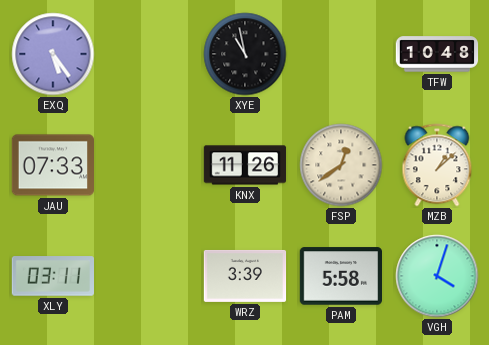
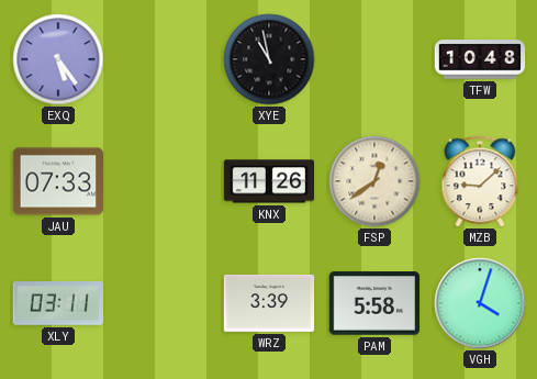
MZB: 1:08 -> 9:08 (480, 181)
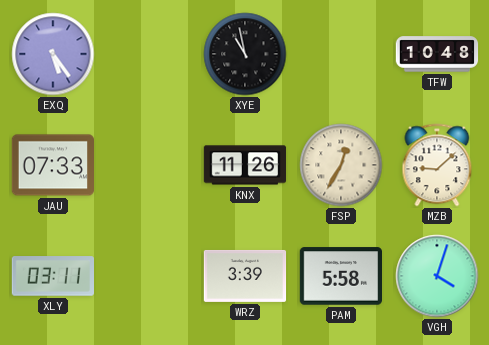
FSP: 12:39 -> 12:35 (341, 165)
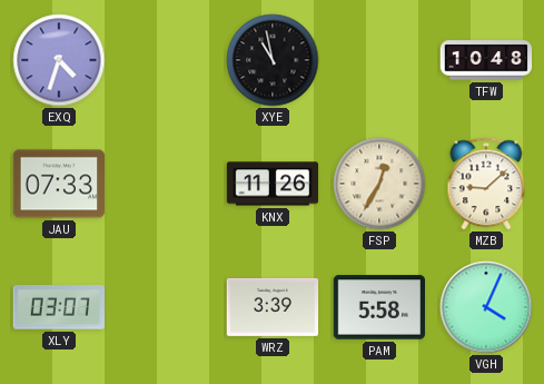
EXQ: 5:24 -> 4:33 (59, 60)
XLY: 03:11 -> 03:07 (58, 307)
VGH: 4:03 -> 4:04 (486, 307)
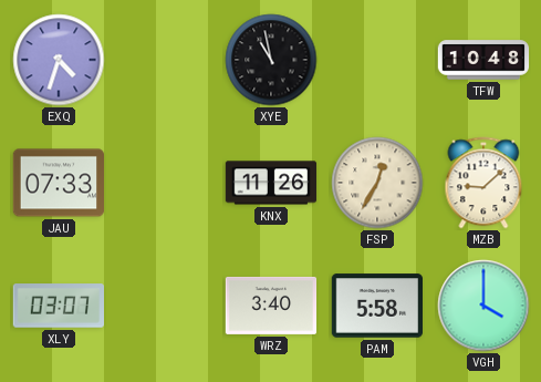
WRZ: 3:39 -> 3:40 (271, 306)
VGH: 4:04 -> 4:00 (483, 306)
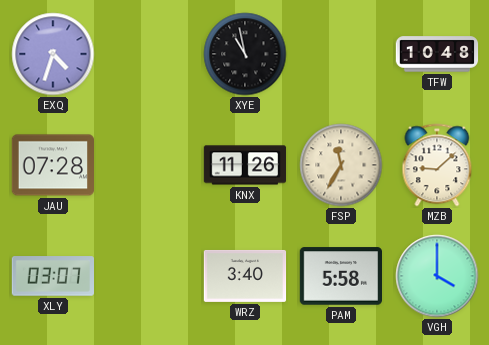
JAU: 07:33 -> 07:28 (53, 165)
FSP: 12:35 -> 11:35 (341, 165)
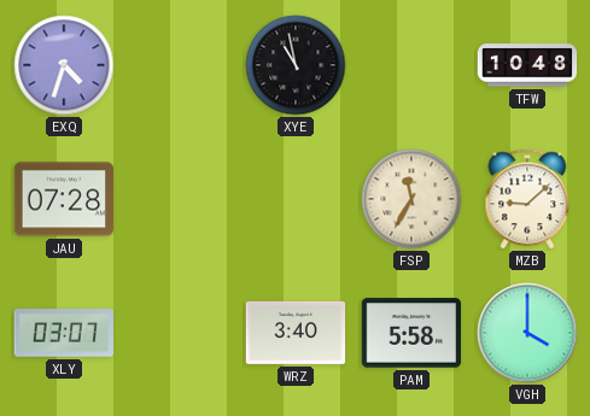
KNX: 11:26 -> none (245, 165)
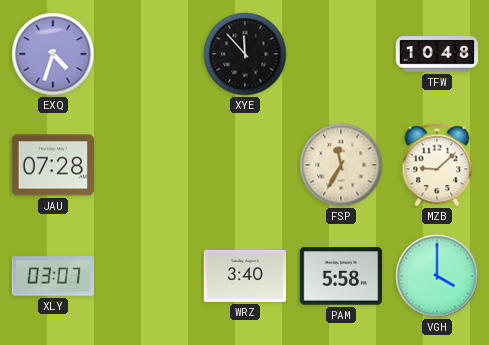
XYE: 10:58 -> 11:53 (245, 54)
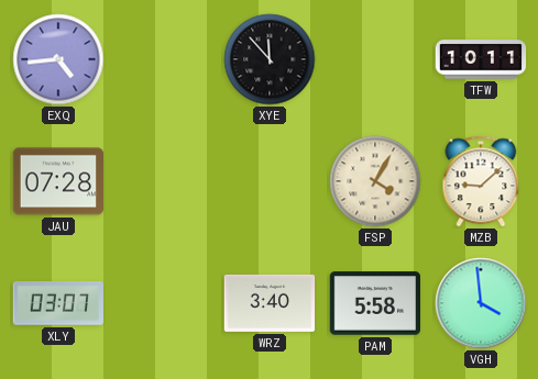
EXQ: 4:33 -> 4:44 (58, 59)
TFW: 10:48 -> 10:11 (481, 59)
FSP: 11:35 -> 4:05 (375, 181)
VGH: 4:00 -> 3:59 (481, 303)
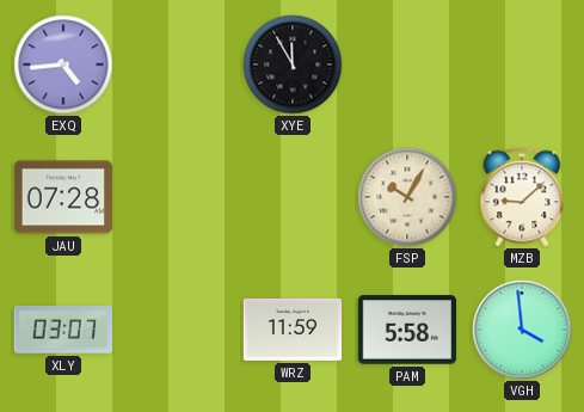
XYE: 11:53 -> 11:55 (293, 64)
TFW: 10:11 -> none (481, 59)
FSP: 4:05 -> 10:05 (407, 197)
WRZ: 3:40 -> 11:59 (293, 330)
